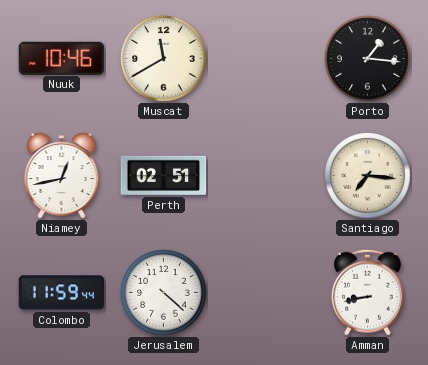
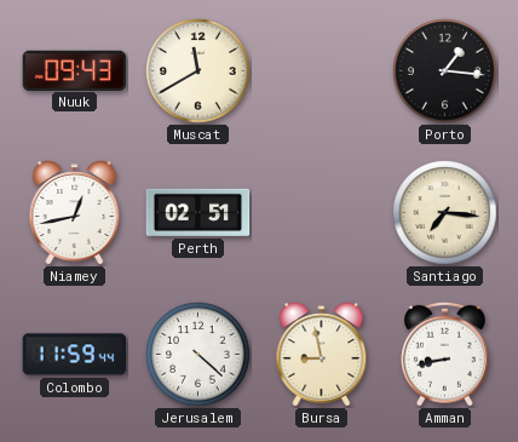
Nuuk: 10:46 -> 09:43 (75, 70)
Bursa: none -> 8:58 (322, 355)
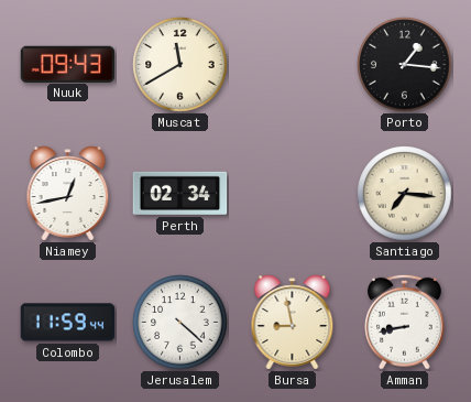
Perth: 02:51 -> 02:34 (180, 193)
